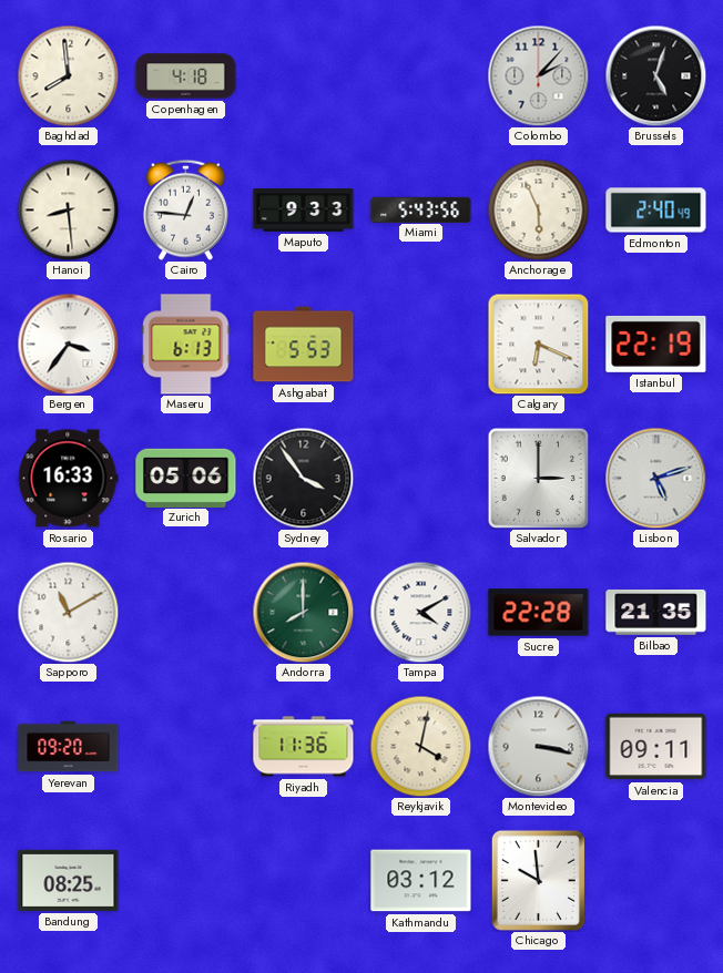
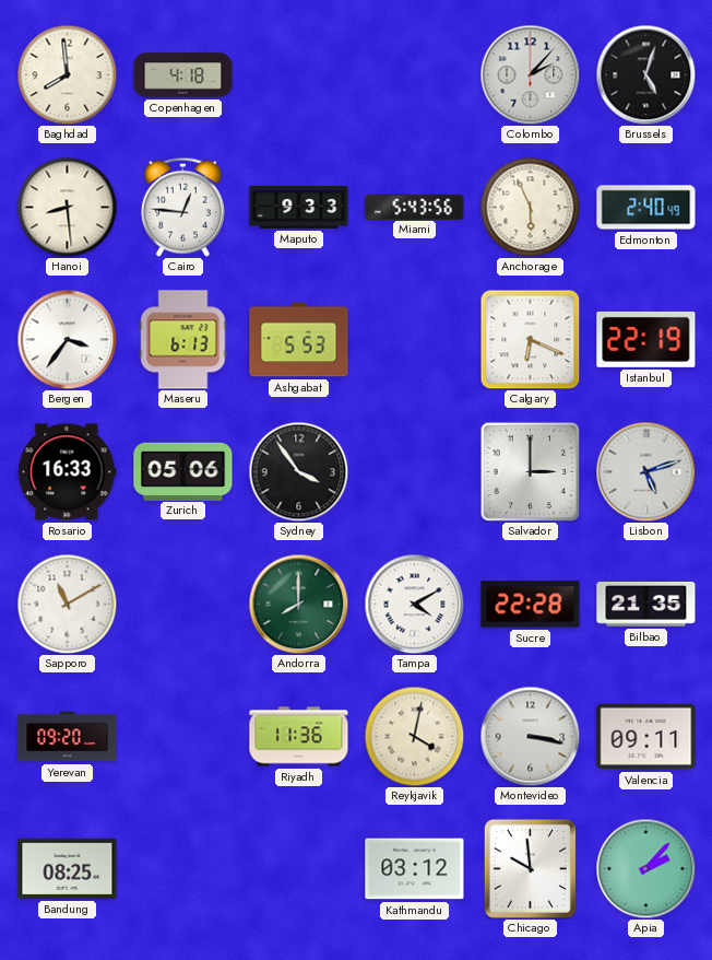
Apia: none -> 2:07 (645, 868)
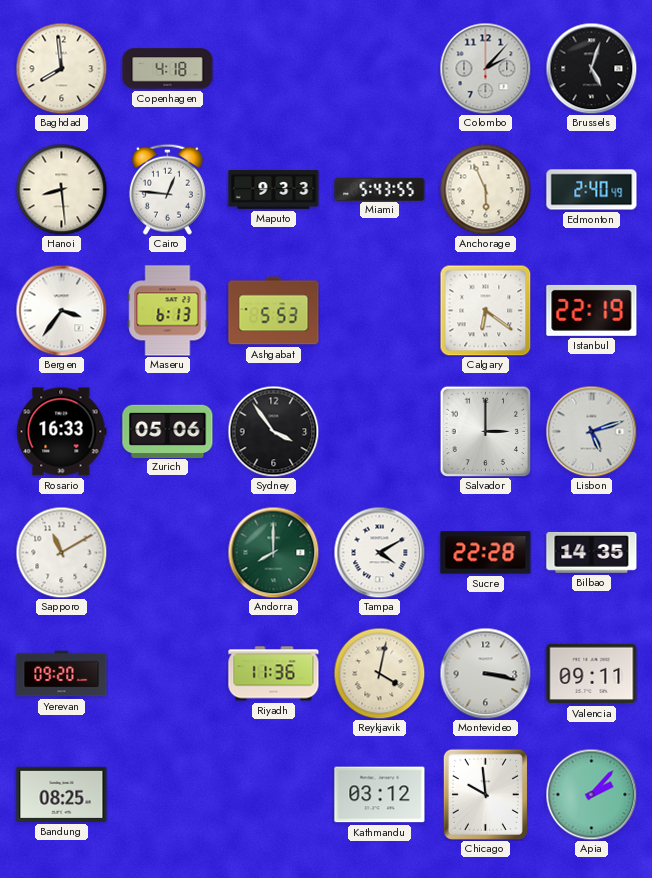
Miami: 5:43:56 -> 5:43:55 (380, 189)
Calgary: 6:19 -> 6:21 (485, 310)
Bilbao: 21:35 -> 14:35 (592, 553)
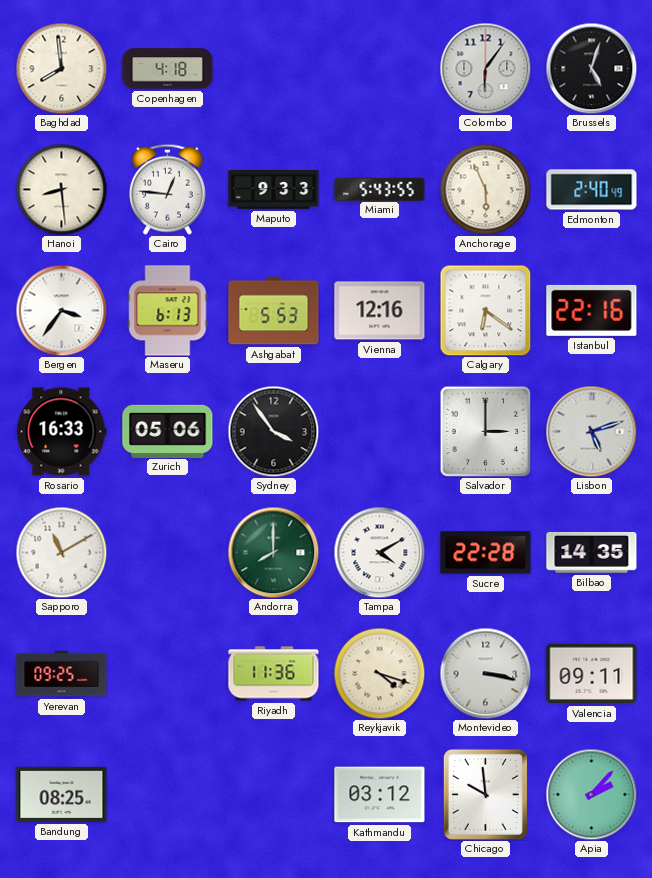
Colombo: 2:07 -> 6:06 (485, 68)
Vienna: none -> 12:16 (380, 311)
Istanbul: 22:19 -> 22:16 (592, 310)
Yerevan: 09:20 -> 09:25 (62, 674)
Reykjavik: 4:02 -> 4:18 (379, 673)
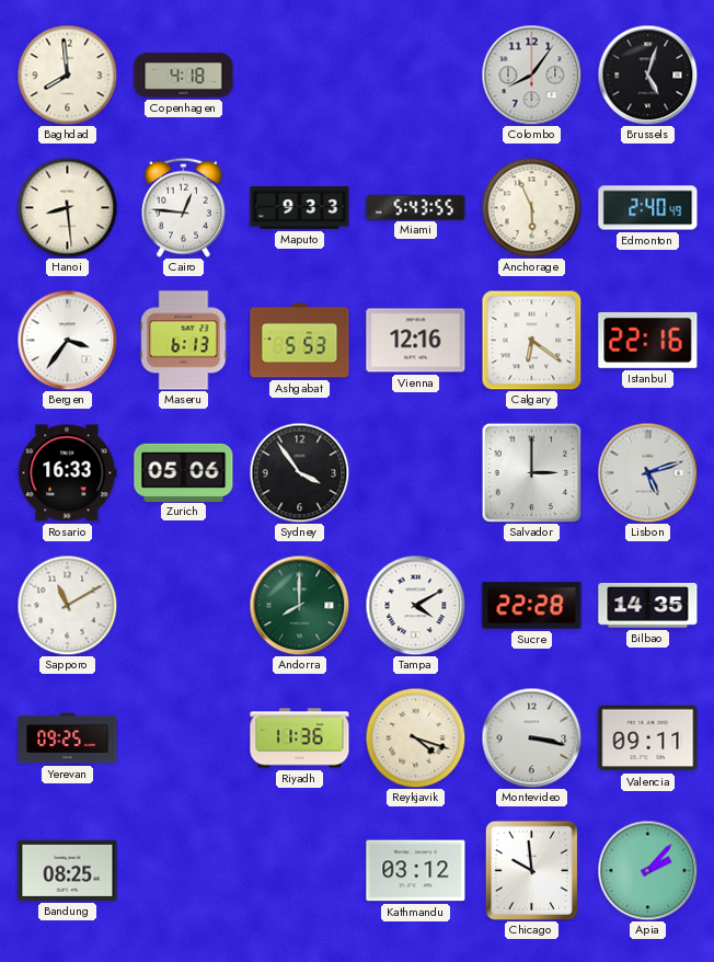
Colombo: 6:06 -> 8:06 (531, 75)
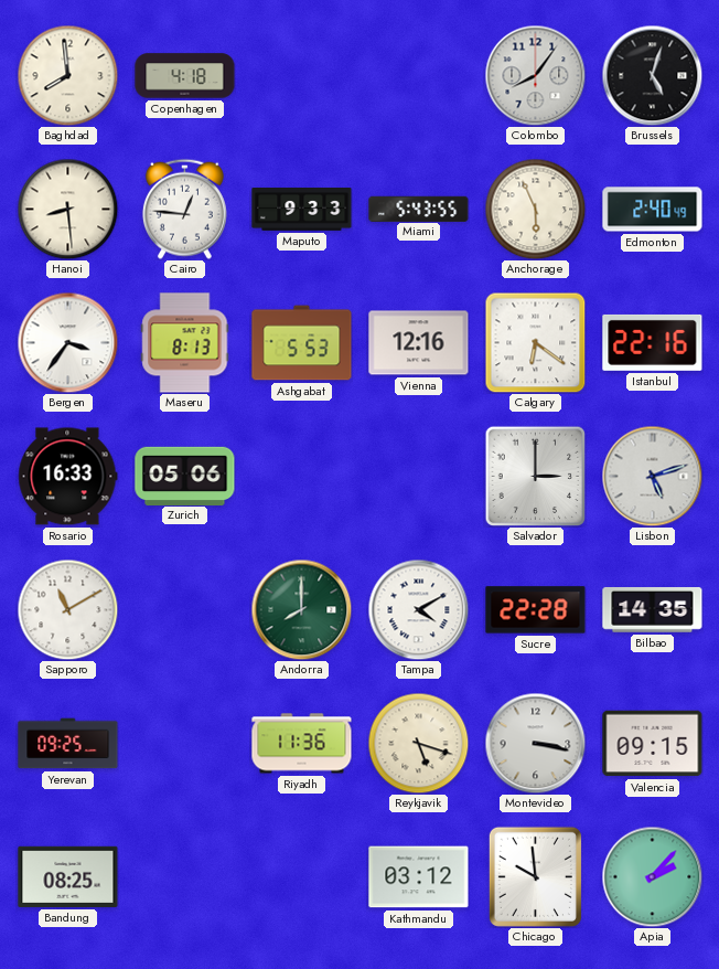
Maseru: 6:13 -> 8:13 (185, 343)
Sydney: 3:54 -> none (299, 472)
Reykjavik: 4:18 -> 5:18 (418, 743)
Valencia: 09:11 -> 09:15 (653, 744)
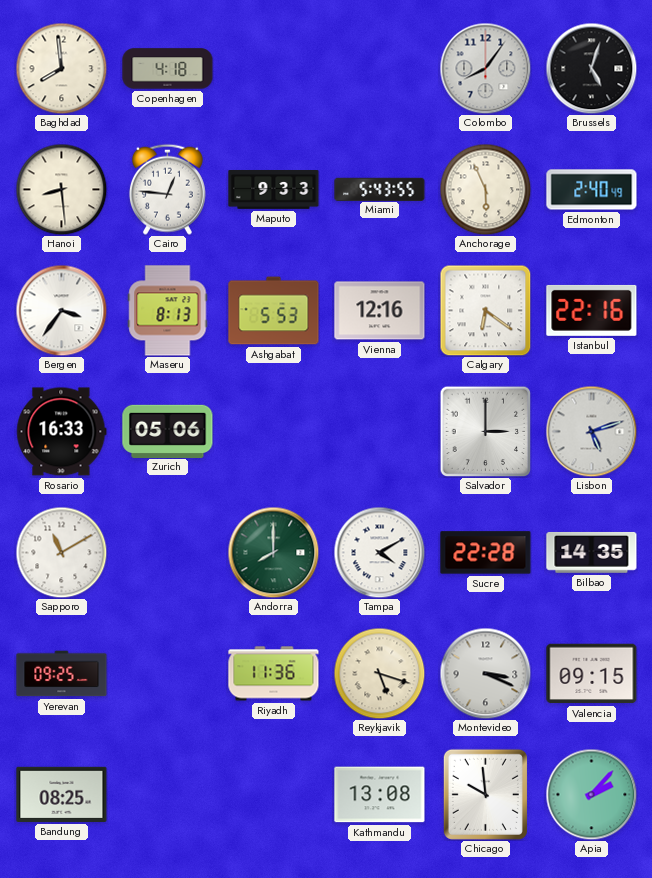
Montevideo: 3:17 -> 3:19 (485, 673)
Kathmandu: 03:12 -> 13:08 (380, 795)
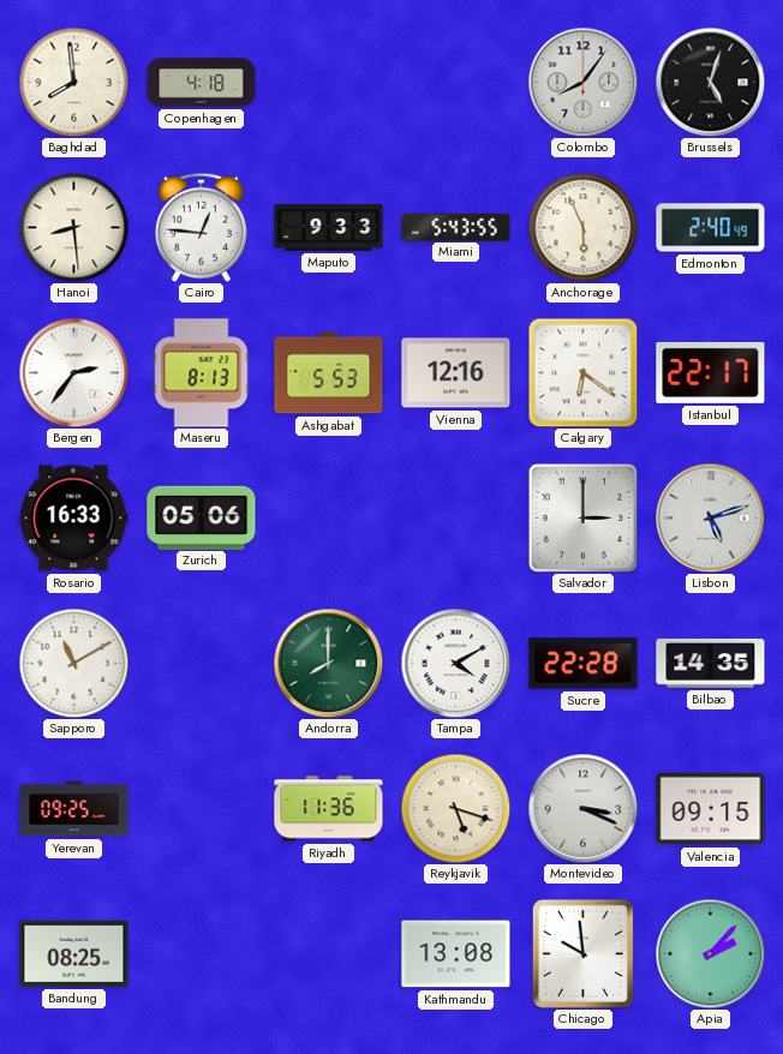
Bergen: 3:36 -> 2:36 (73, 372)
Istanbul: 22:16 -> 22:17 (711, 372)
